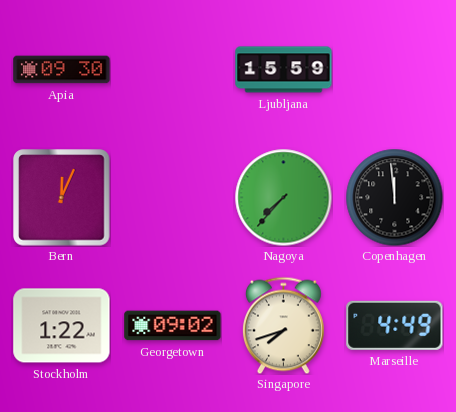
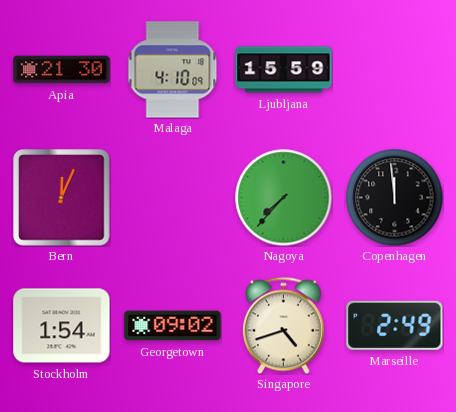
Apia: 09:30 -> 21:30 (62, 70)
Malaga: none -> 4:10 (173, 70)
Stockholm: 1:22 -> 1:54 (62, 326)
Singapore: 7:42 -> 4:42 (283, 325)
Marseille: 4:49 -> 2:49 (395, 325)
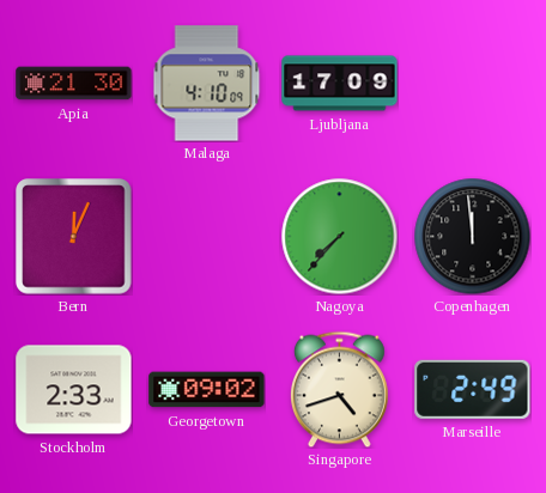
Ljubljana: 15:59 -> 17:09 (340, 84)
Stockholm: 1:54 -> 2:33 (74, 390)
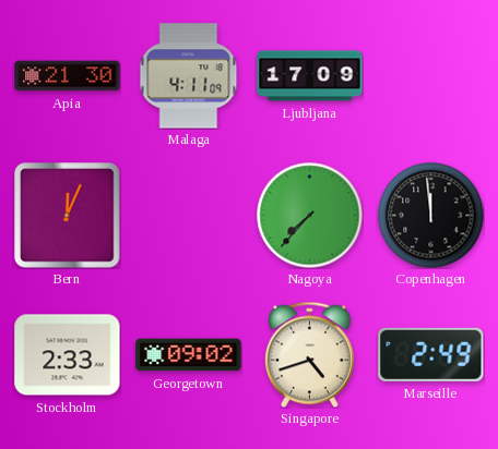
Malaga: 4:10 -> 4:11 (189, 76)
